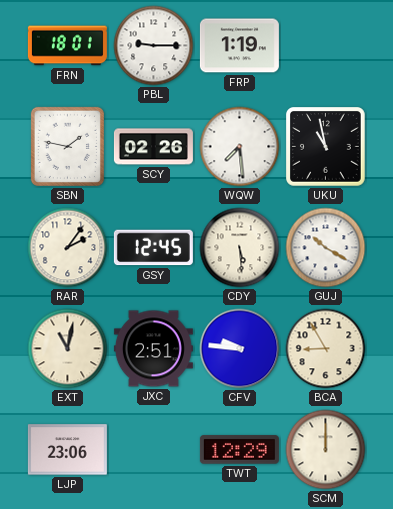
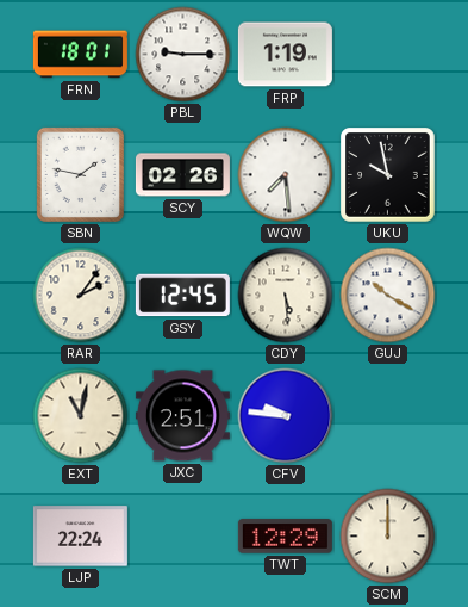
UKU: 10:58 -> 9:58 (388, 175)
BCA: 8:55 -> none (326, 349)
LJP: 23:06 -> 22:24 (80, 537)
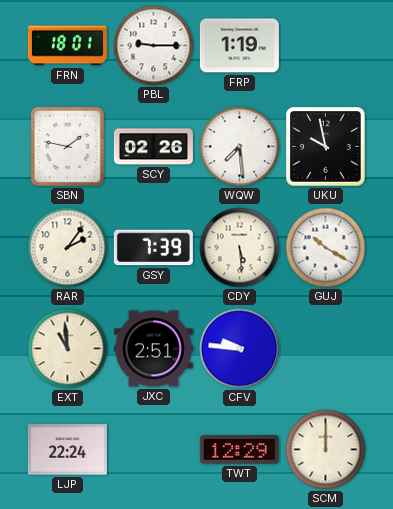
GSY: 12:45 -> 7:39 (153, 248)
EXT: 11:02 -> 10:59 (68, 349)
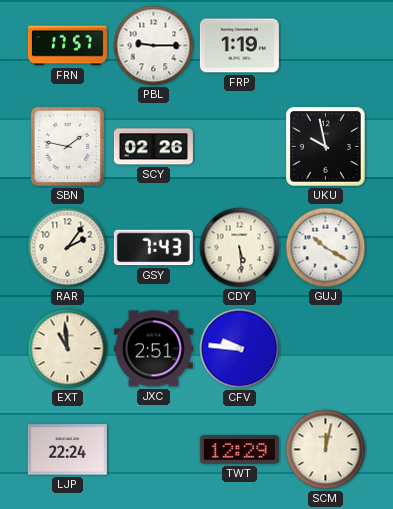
FRN: 18:01 -> 17:57 (67, 46)
WQW: 7:29 -> none (240, 147)
GSY: 7:39 -> 7:43 (153, 248)
SCM: 12:00 -> 12:02 (326, 450)
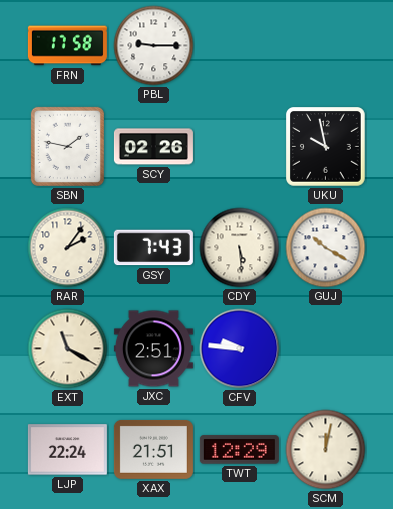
FRN: 17:57 -> 17:58 (67, 46)
FRP: 1:19 -> none (239, 46)
EXT: 10:59 -> 11:20 (68, 349)
XAX: none -> 21:51 (153, 449)
